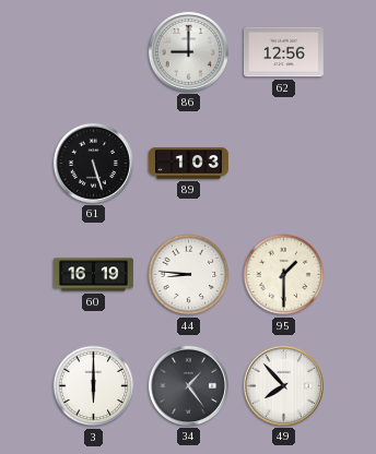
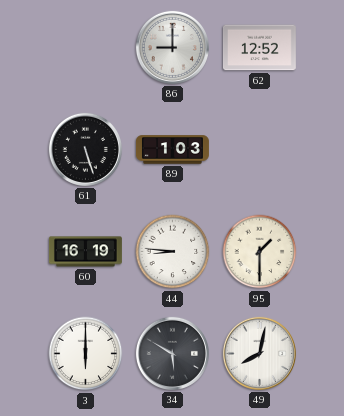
62: 12:56 -> 12:52 (259, 48)
34: 1:24 -> 5:50 (172, 353)
49: 7:53 -> 8:02 (259, 353)
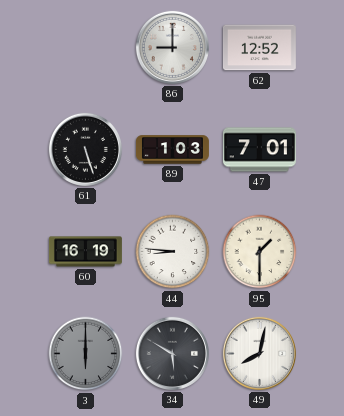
47: none -> 7:01 (259, 150)
3 dial: white -> grey (86, 354)
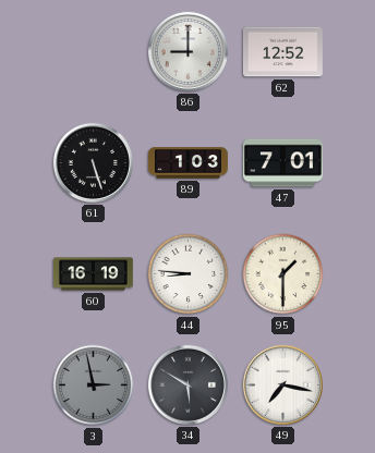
3: 6:00 -> 2:58 (94, 385)
49: 8:02 -> 7:17 (282, 384)
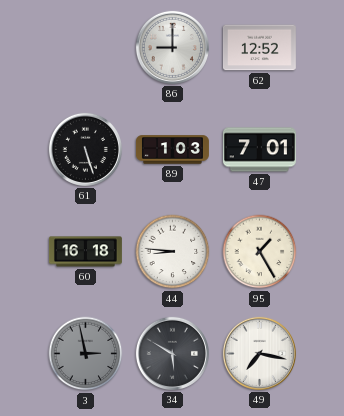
60: 16:19 -> 16:18 (85, 252)
95: 1:30 -> 1:25 (260, 252)
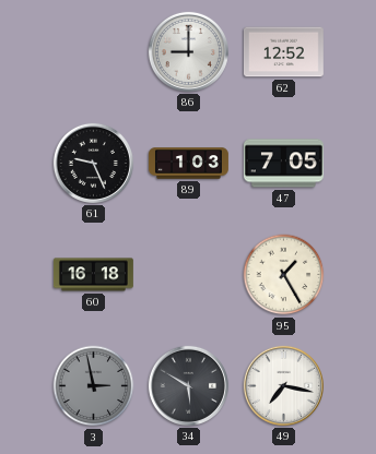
61: 5:27 -> 9:26 (93, 163)
47: 7:01 -> 7:05 (283, 164)
44: 8:46 -> none (173, 252)
